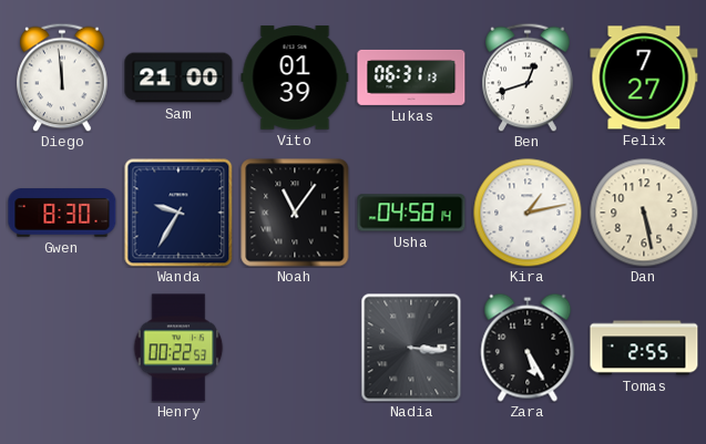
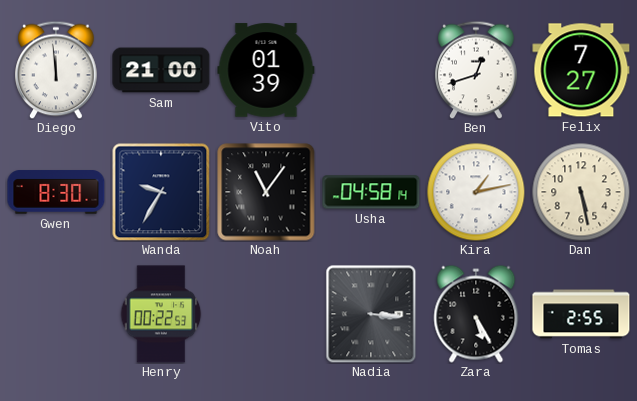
Lukas: 06:31 -> none (411, 78)
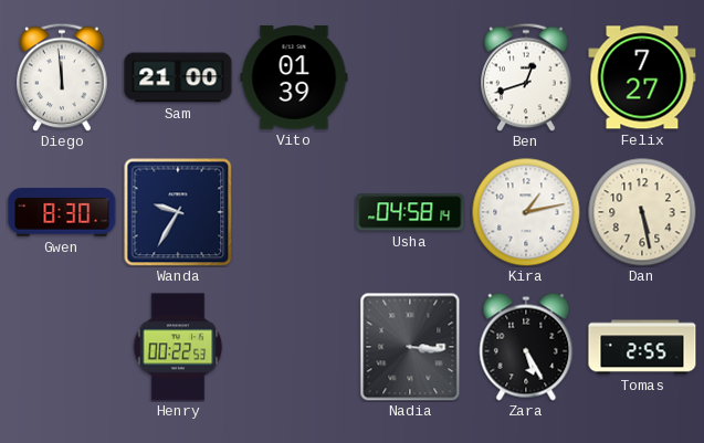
Noah: 11:06 -> none (266, 192)
